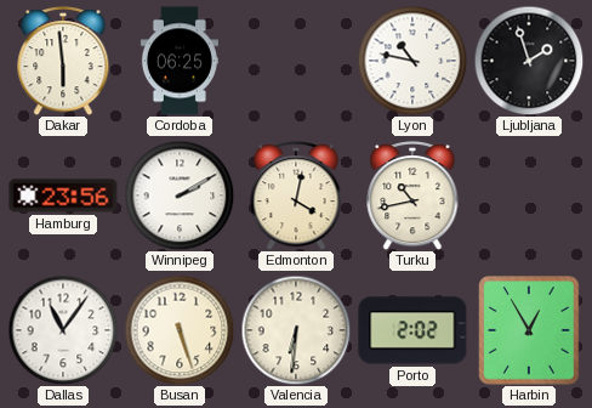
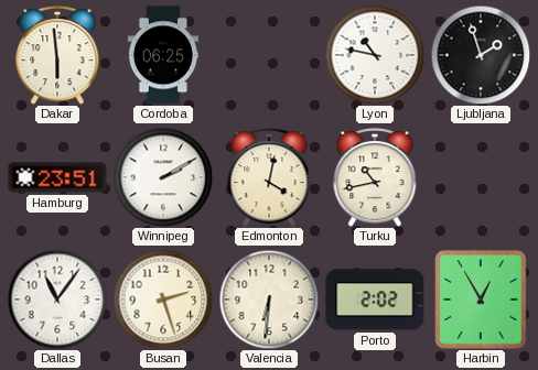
Hamburg: 23:56 -> 23:51 (57, 177)
Busan: 5:27 -> 2:27 (163, 300)
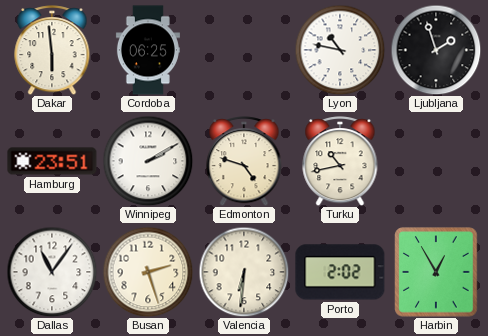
Edmonton: 4:02 -> 4:48 (244, 161)
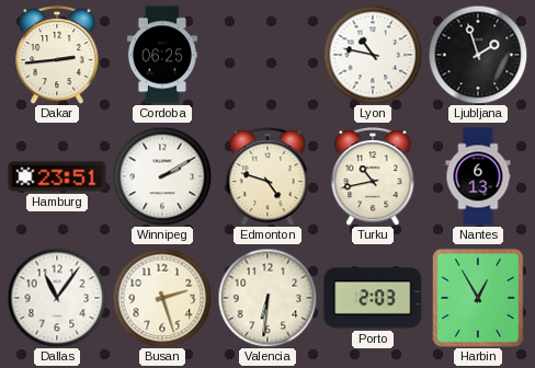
Dakar: 5:59 -> 2:44 (57, 55)
Nantes: none -> 6:13 (478, 176)
Porto: 2:02 -> 2:03 (373, 298)
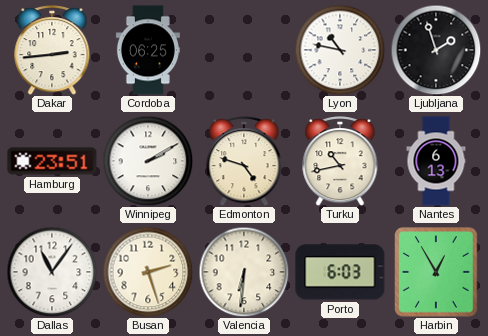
Porto: 2:03 -> 6:03 (340, 272)
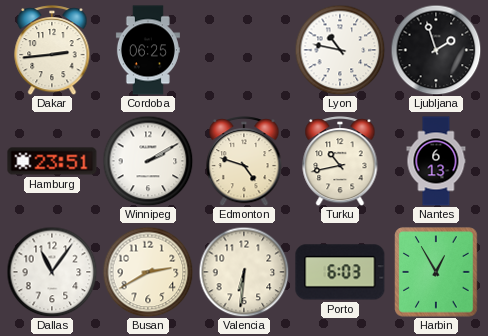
Busan: 2:27 -> 2:40 (148, 272)
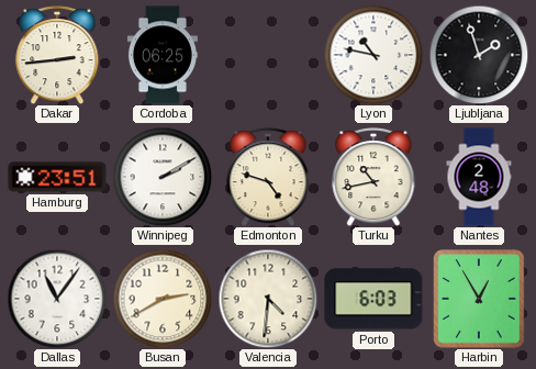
Nantes: 6:13 -> 2:48 (479, 177)
Valencia: 6:31 -> 4:31 (268, 299)
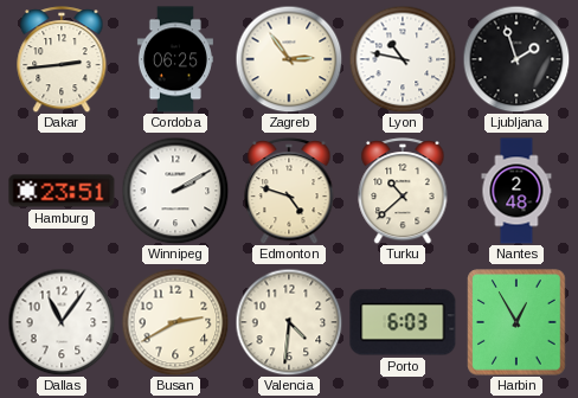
Zagreb: none -> 2:54 (289, 59)
Turku: 10:43 -> 10:38 (403, 191)
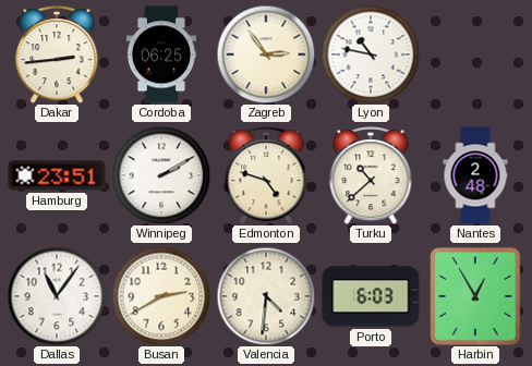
Ljubljana: 1:57 -> none (516, 59)
